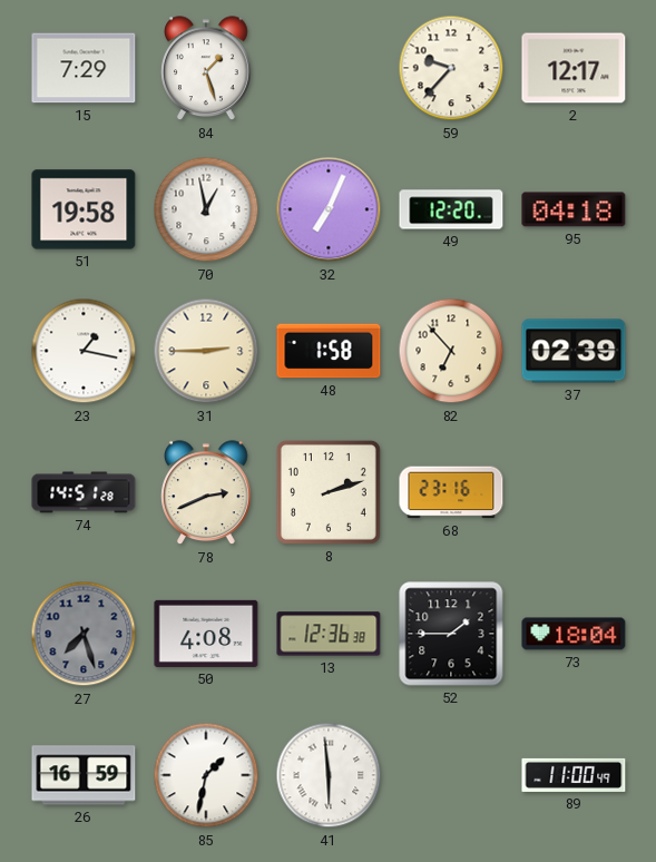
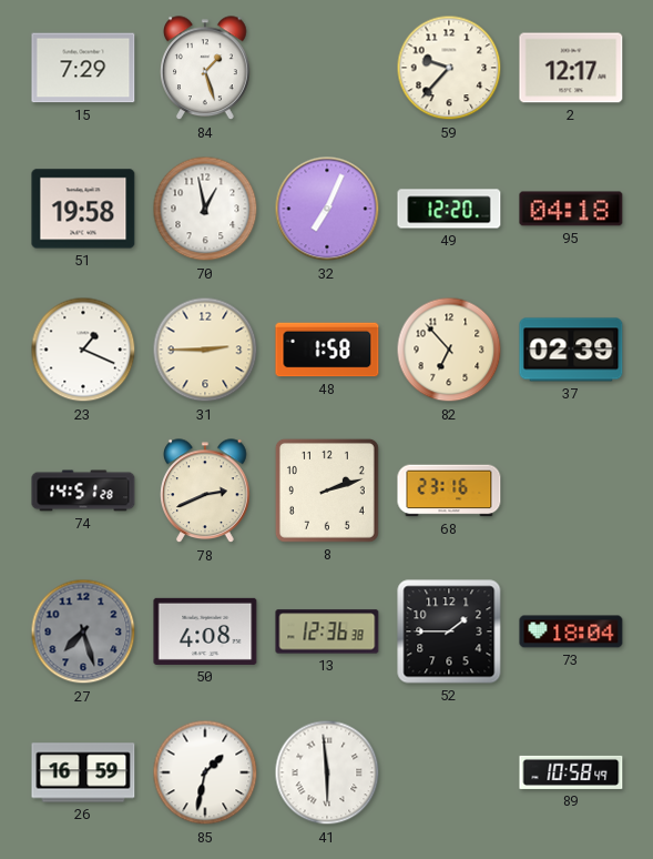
23: 1:17 -> 1:19 (83, 350)
89: 11:00 -> 10:58 (571, 772)
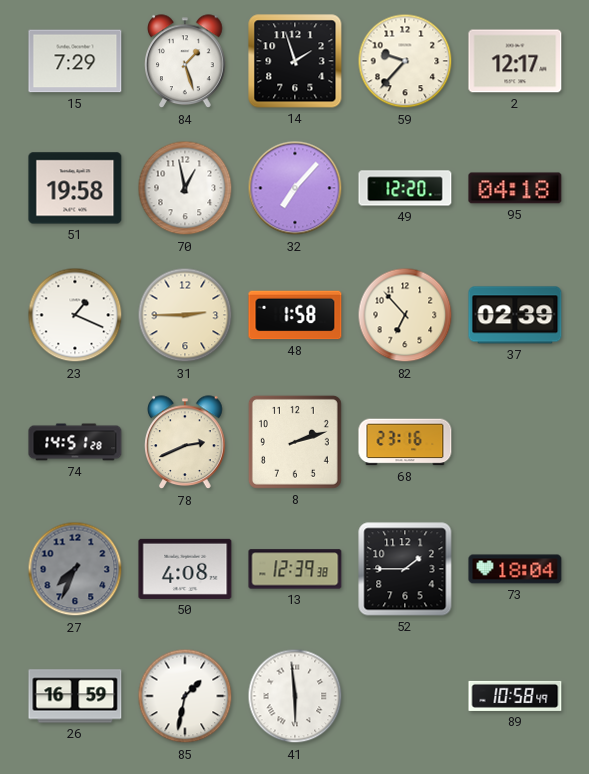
14: none -> 1:57 (295, 61)
32: 7:04 -> 7:07 (295, 188)
27: 7:27 -> 7:34 (75, 569)
13: 12:36 -> 12:39 (295, 569)
